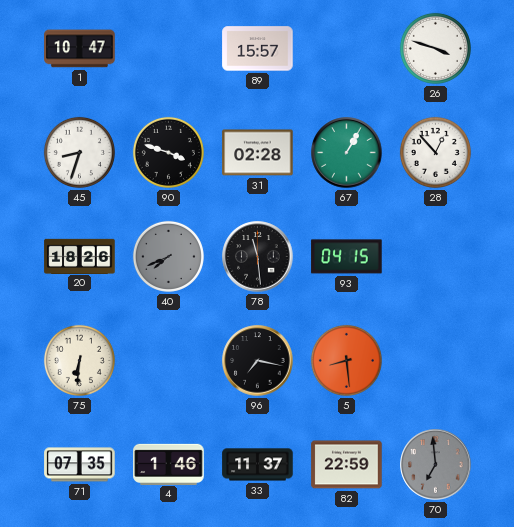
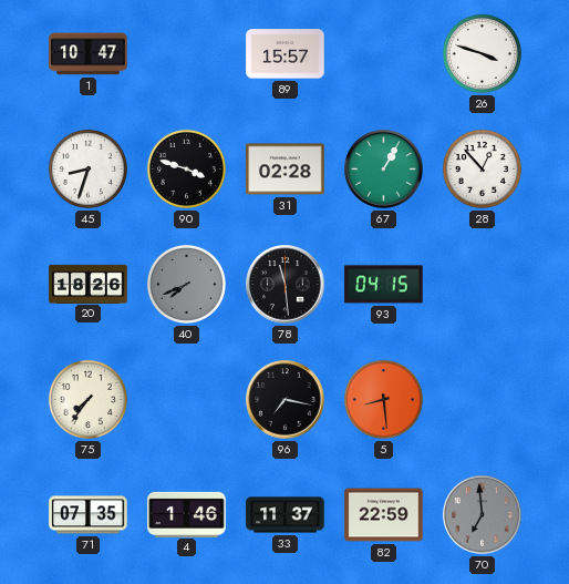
75: 6:31 -> 7:36 (87, 399)
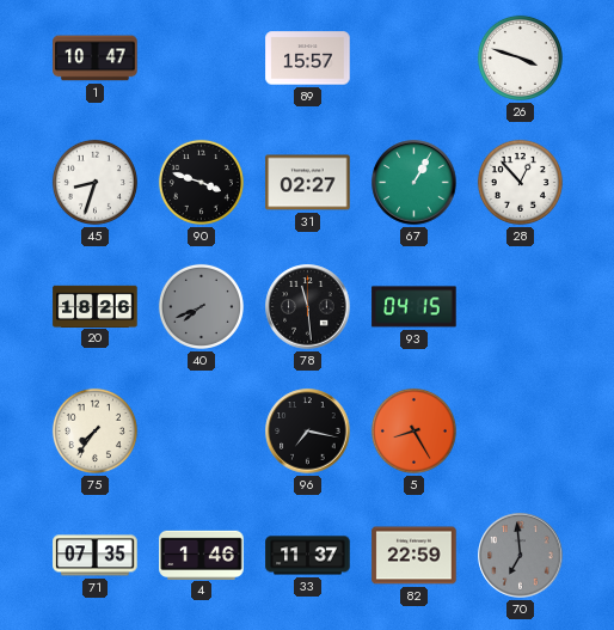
31: 02:28 -> 02:27 (308, 183)
5: 8:29 -> 8:25 (413, 430)
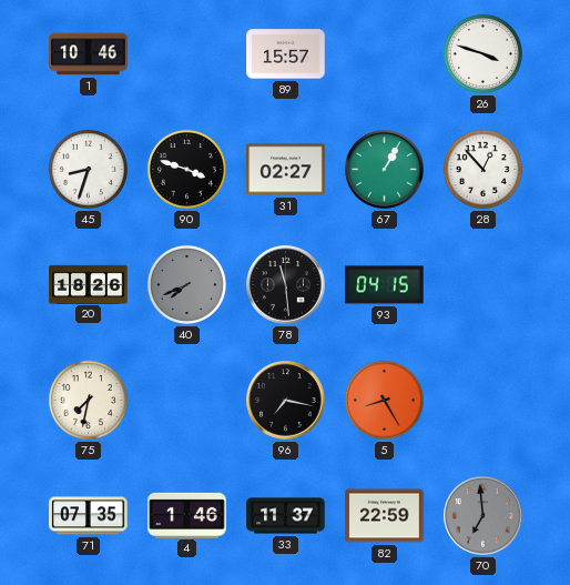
1: 10:47 -> 10:46 (89, 54)
75: 7:36 -> 7:32 (88, 400)
